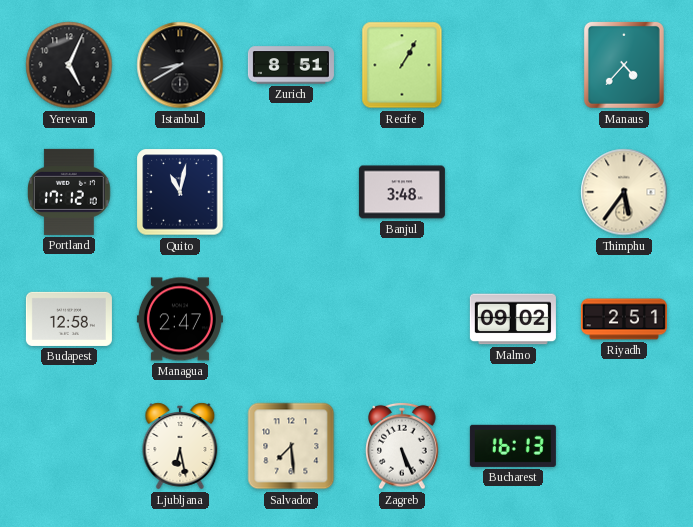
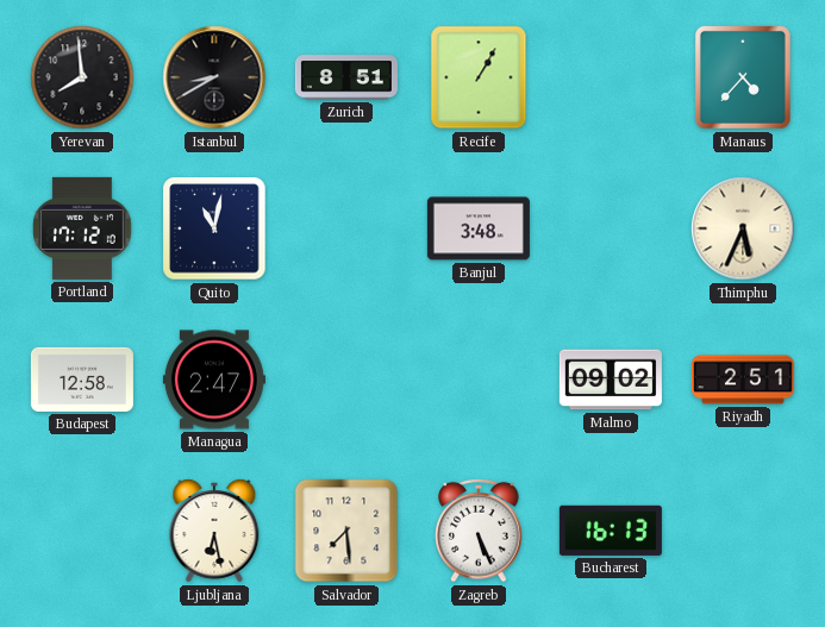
Yerevan: 5:04 -> 7:59 (82, 77)
Thimphu: 5:36 -> 5:34 (743, 228)
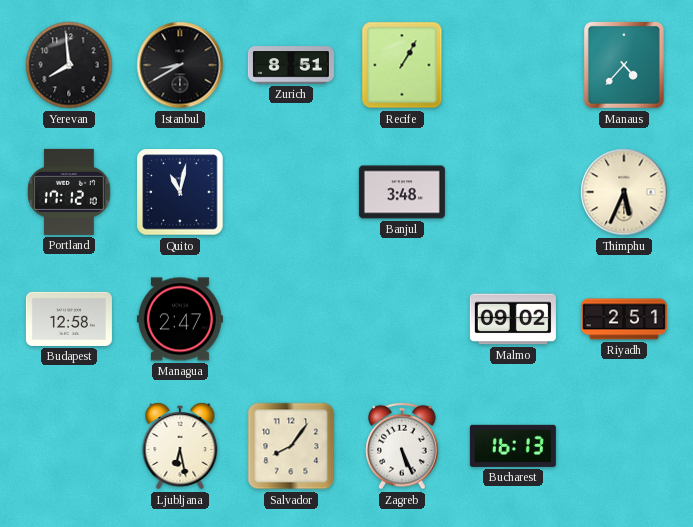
Salvador: 7:29 -> 8:06 (291, 446)
